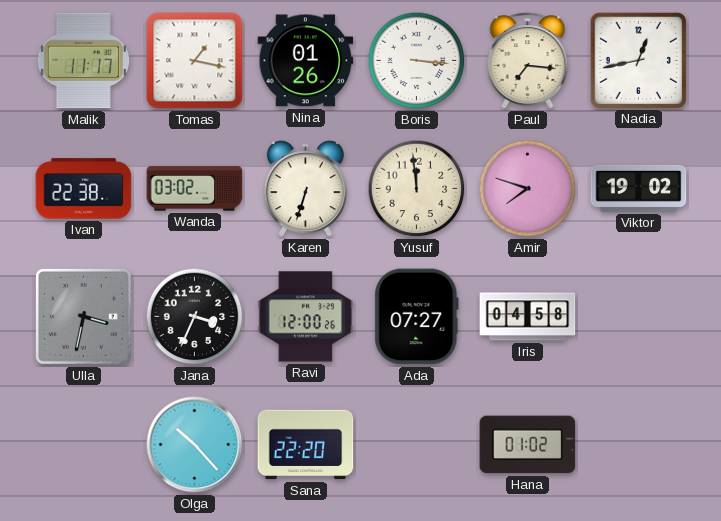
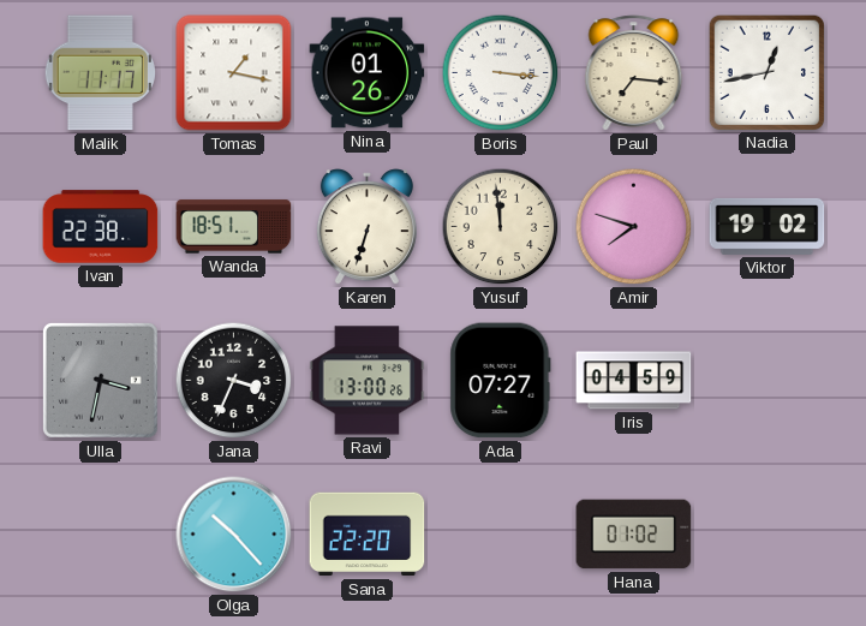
Wanda: 03:02 -> 18:51 (234, 227)
Ravi: 12:00 -> 13:00 (368, 381)
Iris: 04:58 -> 04:59 (634, 381)
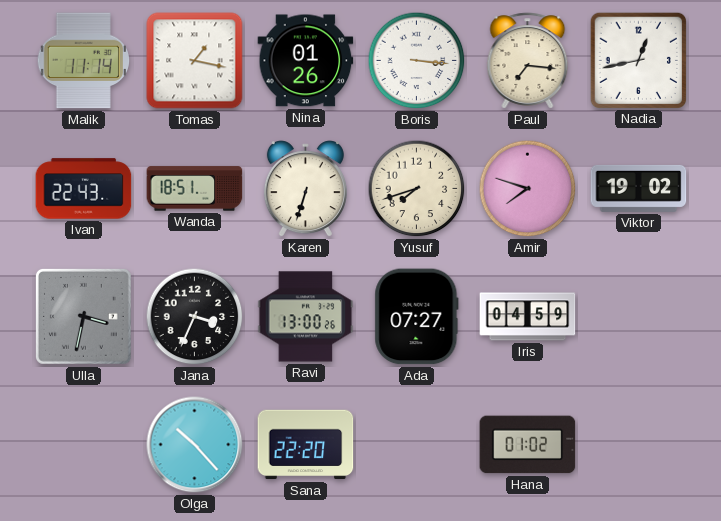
Malik: 11:17 -> 11:14 (83, 61)
Ivan: 22:38 -> 22:43 (84, 189)
Yusuf: 11:59 -> 7:42 (417, 189)
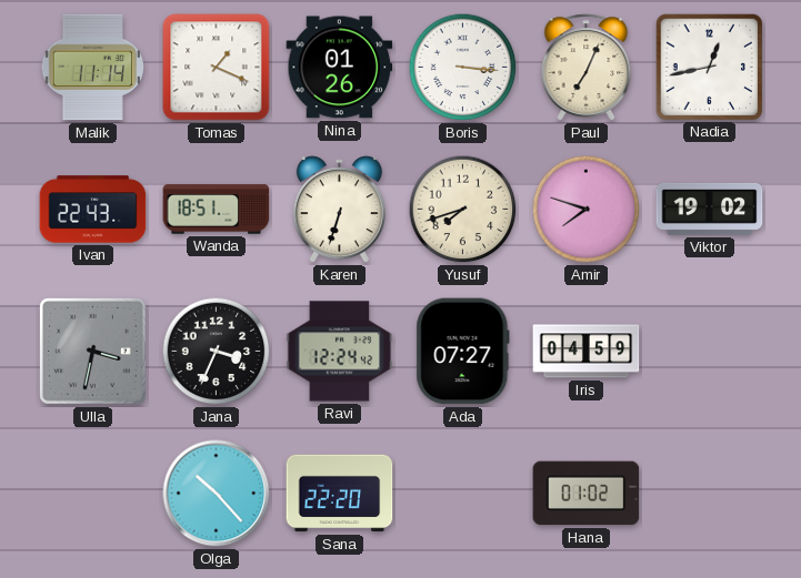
Tomas: 1:17 -> 1:19 (217, 68)
Paul: 7:16 -> 7:04 (587, 68)
Ravi: 13:00 -> 12:24 (340, 352)
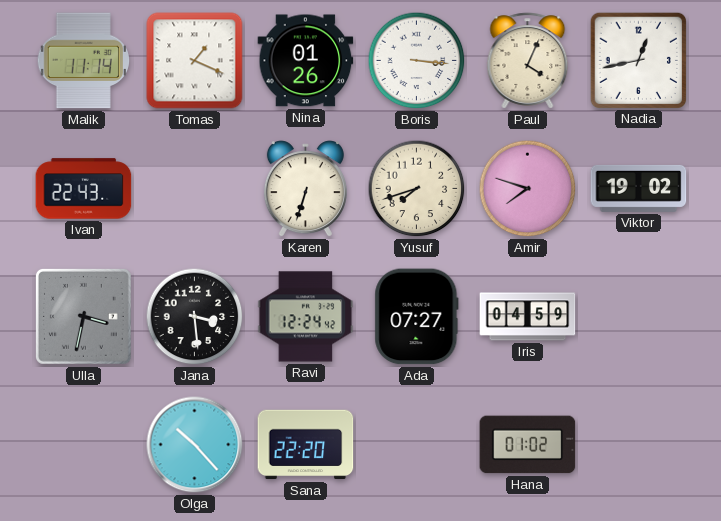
Paul: 7:04 -> 4:04 (528, 61)
Wanda: 18:51 -> none (217, 210)
Jana: 3:34 -> 3:29 (195, 317)
